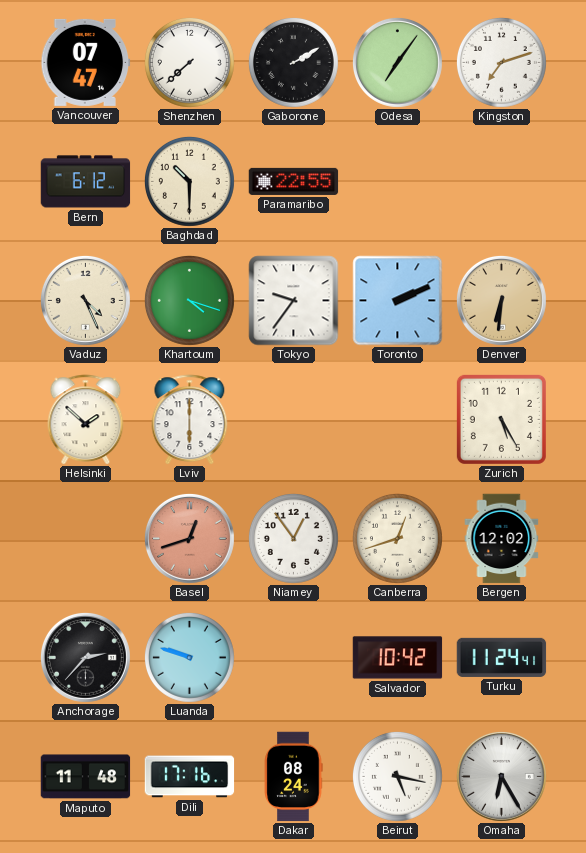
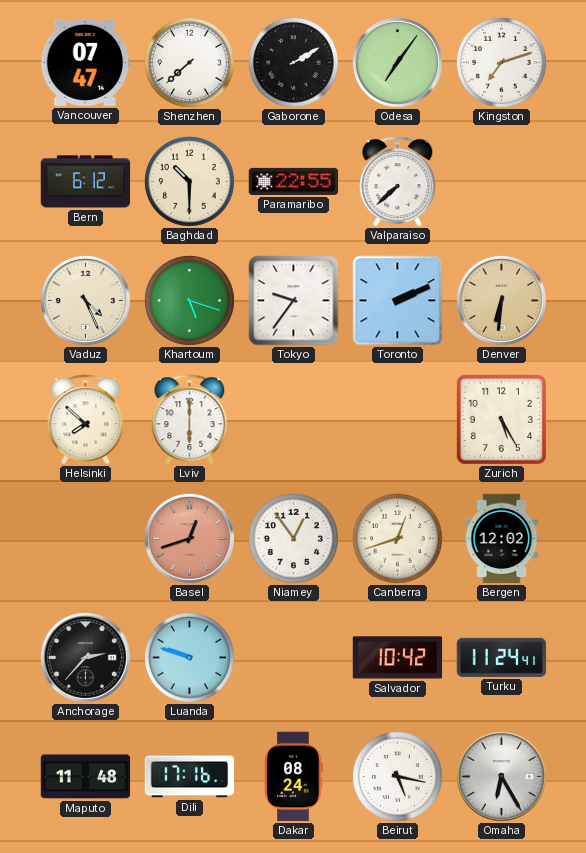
Valparaiso: none -> 7:38 (398, 182)
Khartoum: 4:18 -> 5:18 (189, 300)
Helsinki: 1:52 -> 7:52 (86, 420)
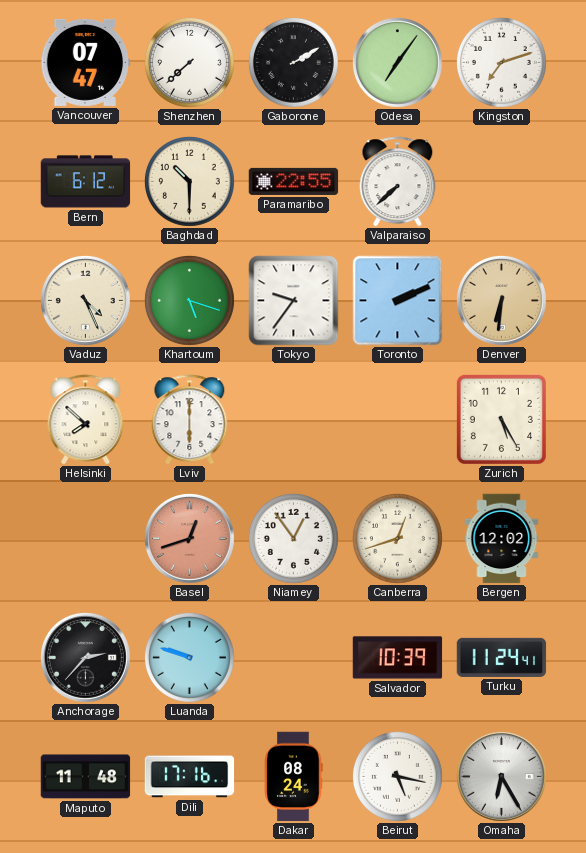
Salvador: 10:42 -> 10:39 (398, 658)
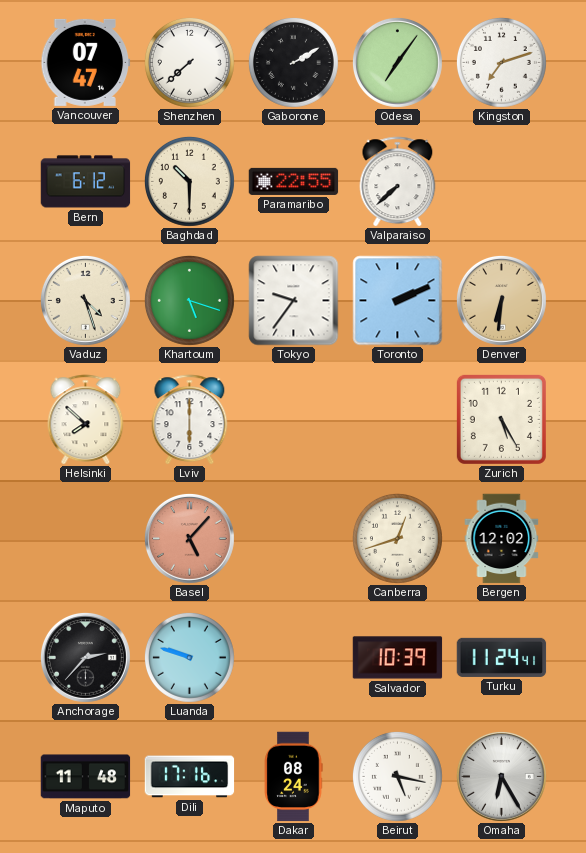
Vaduz: 4:26 -> 4:27 (85, 300)
Basel: 12:42 -> 5:07 (189, 538)
Niamey: 12:54 -> none (293, 538)
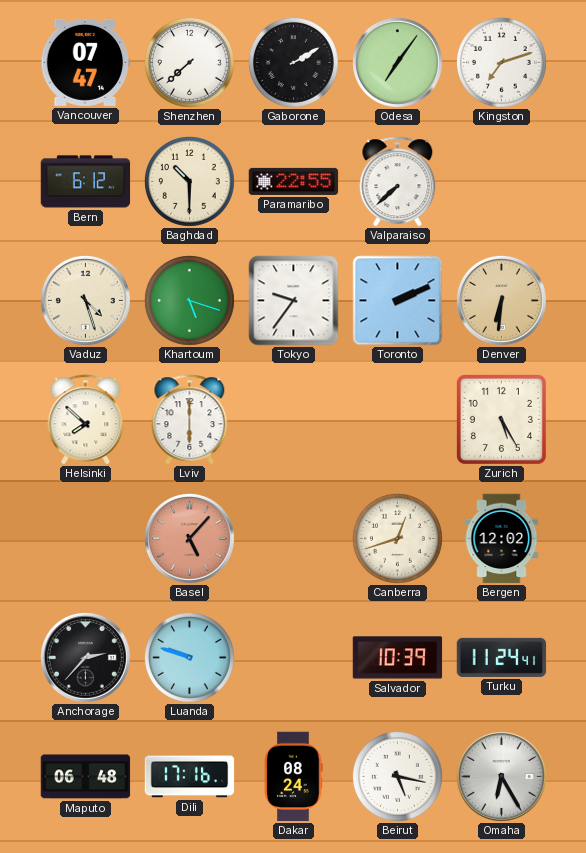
Maputo: 11:48 -> 06:48 (86, 777)
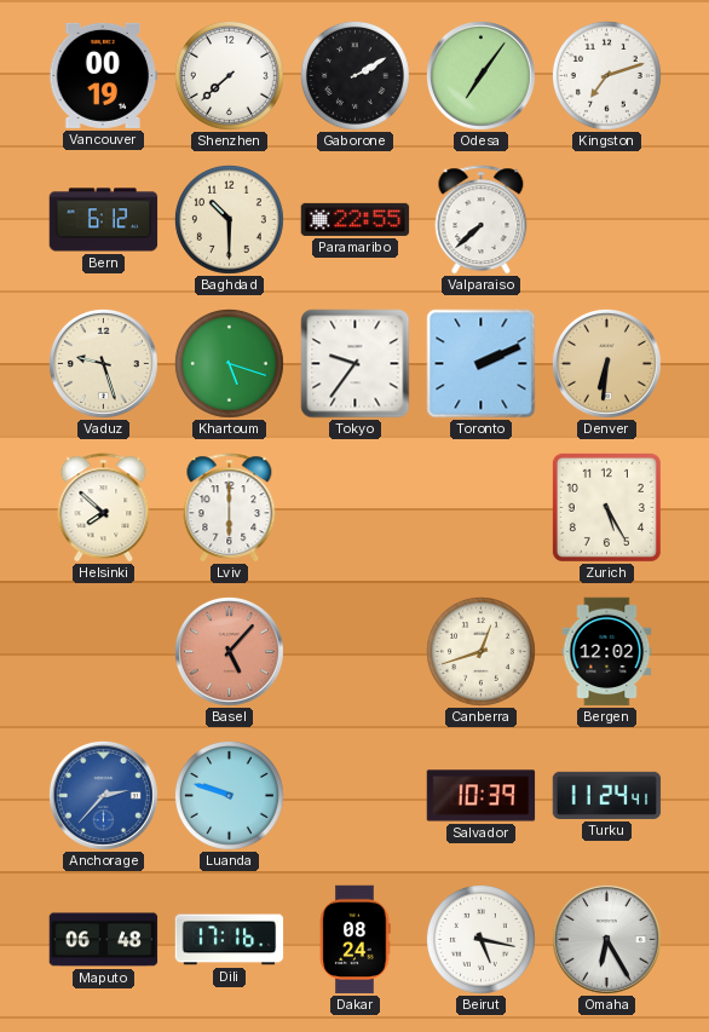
Vancouver: 07:47 -> 00:19 (104, 75)
Vaduz: 4:27 -> 9:27 (103, 363)
Anchorage dial: black -> blue (103, 795)
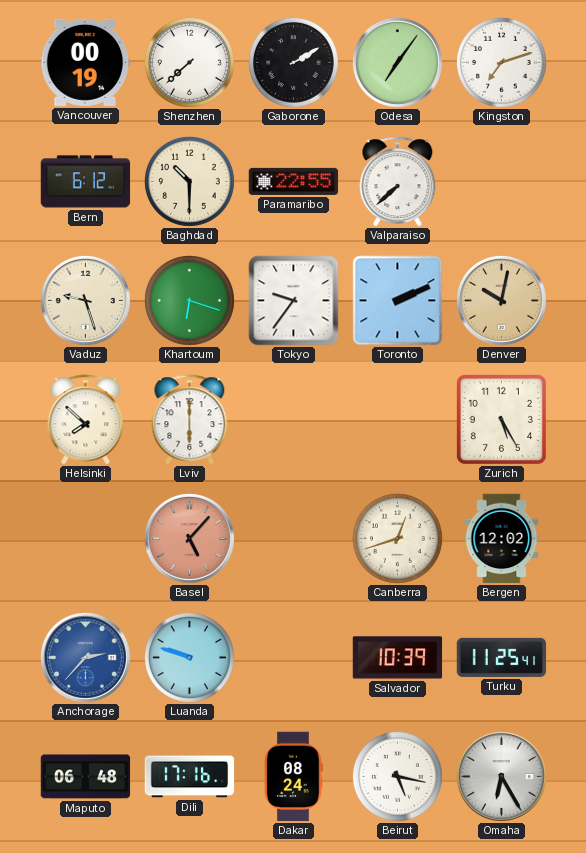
Khartoum: 5:18 -> 6:18 (189, 300)
Denver: 6:31 -> 10:02 (501, 300)
Turku: 11:24 -> 11:25 (502, 657)
